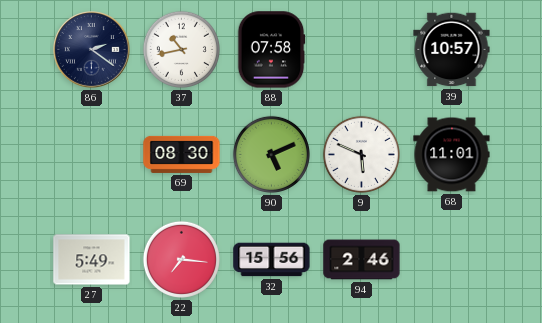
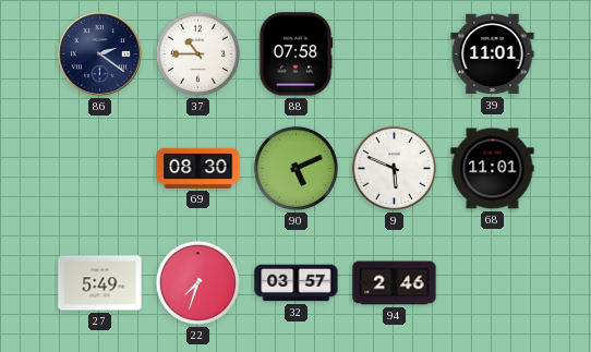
37: 10:43 -> 10:45 (197, 53)
39: 10:57 -> 11:01 (493, 54)
22: 7:16 -> 7:33 (197, 282)
32: 15:56 -> 03:57 (297, 283)
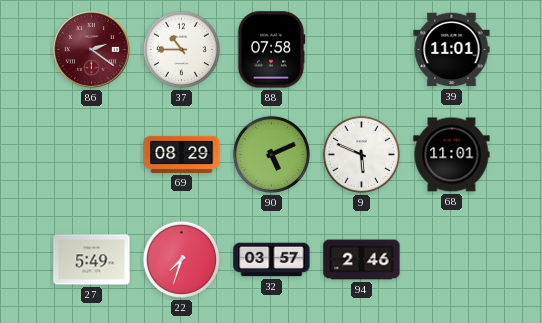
86 dial: navy -> burgundy (92, 50)
69: 08:30 -> 08:29 (182, 154)
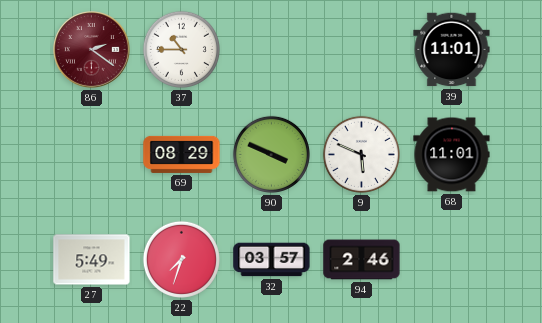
88: 07:58 -> none (271, 50)
90: 5:11 -> 3:49 (271, 154)
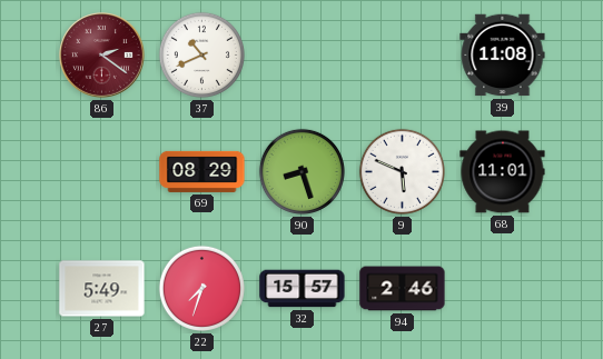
37: 10:45 -> 10:41 (201, 54)
39: 11:01 -> 11:08 (503, 56)
90: 3:49 -> 8:27 (301, 171)
32: 03:57 -> 15:57 (303, 289)
